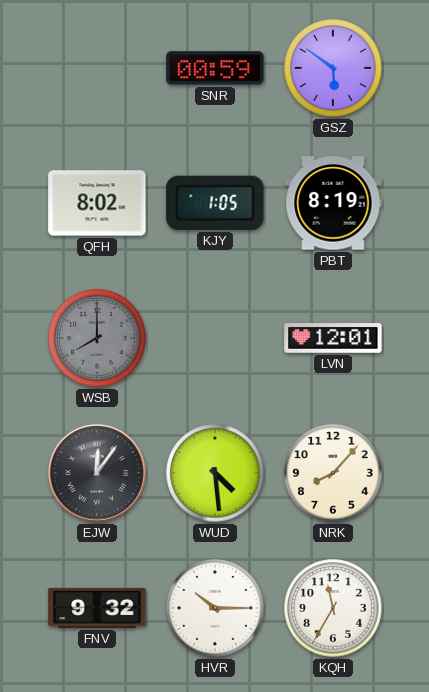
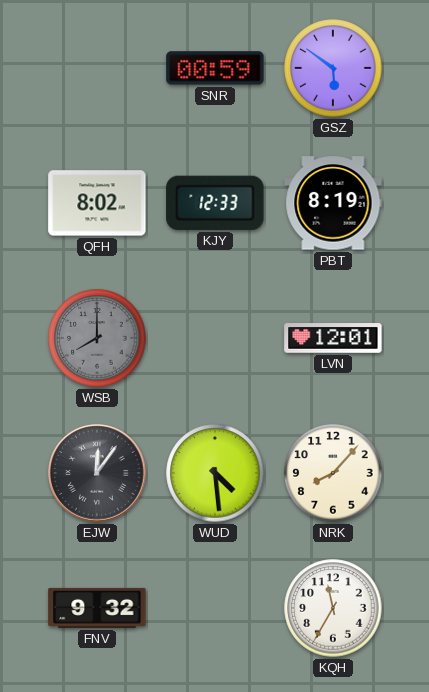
KJY: 1:05 -> 12:33 (215, 203)
HVR: 10:15 -> none (215, 608)
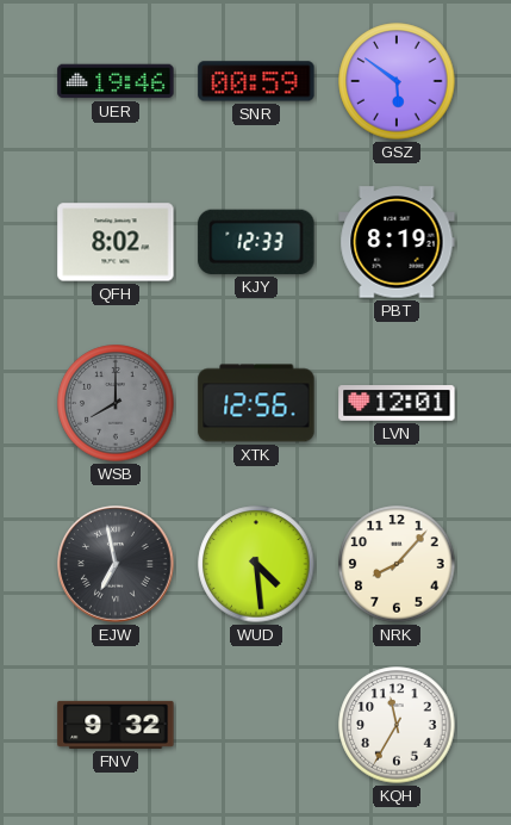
UER: none -> 19:46 (116, 81)
XTK: none -> 12:56 (256, 403)
EJW: 12:06 -> 6:58 (116, 564)
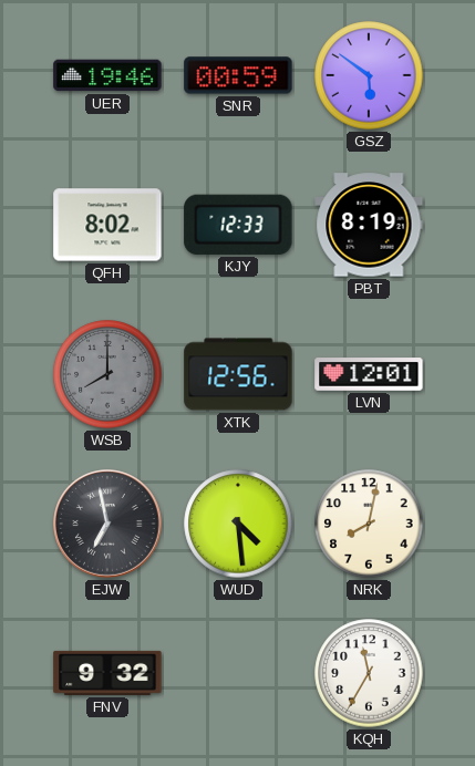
NRK: 8:07 -> 8:02 (369, 524)
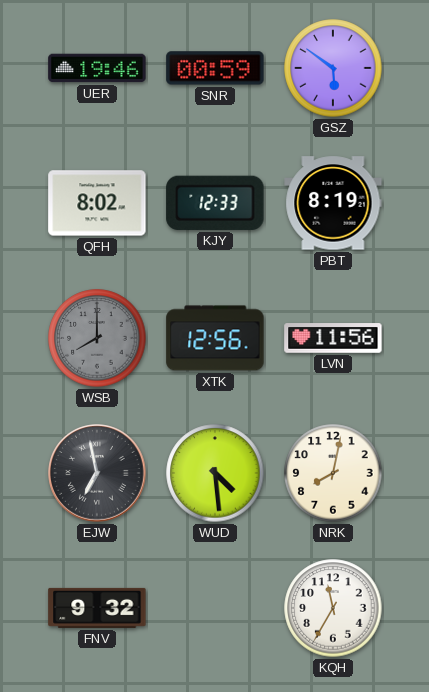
LVN: 12:01 -> 11:56 (333, 338)
